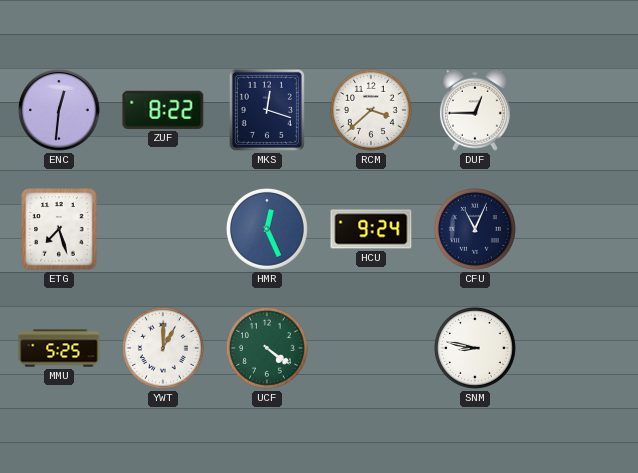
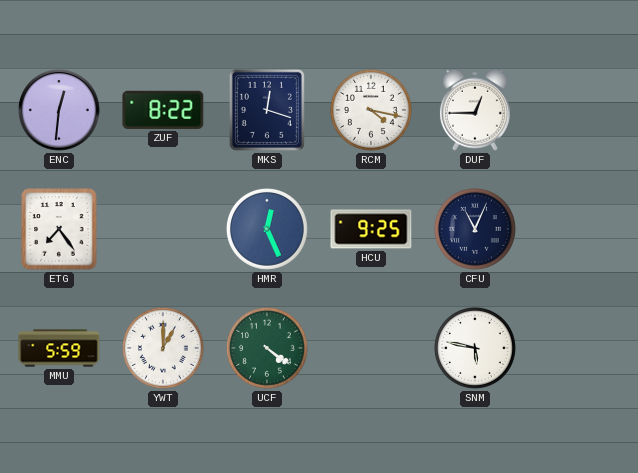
RCM: 3:38 -> 4:17 (371, 110)
ETG: 7:27 -> 7:24 (59, 229)
HCU: 9:24 -> 9:25 (371, 229)
MMU: 5:25 -> 5:59 (59, 348)
SNM: 8:47 -> 5:47 (475, 348)
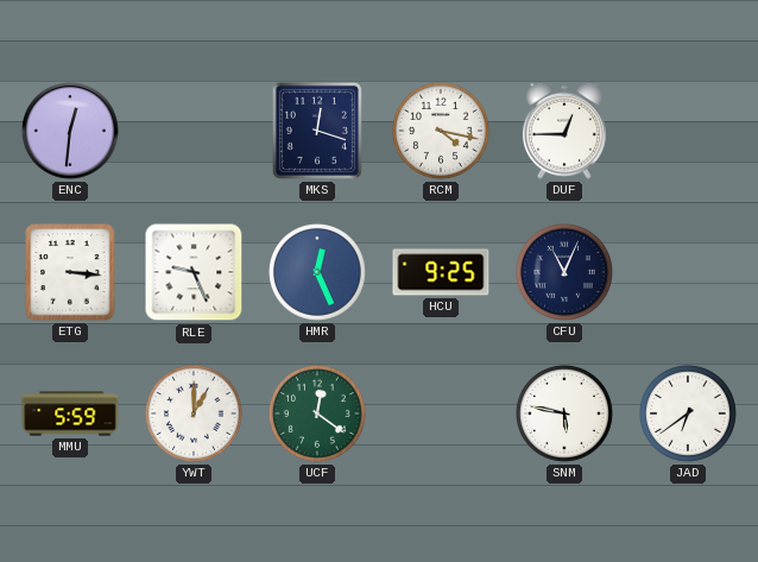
ZUF: 8:22 -> none (163, 110)
ETG: 7:24 -> 3:16 (70, 272)
RLE: none -> 9:26 (194, 272)
UCF: 4:21 -> 12:21 (317, 413)
JAD: none -> 6:39 (688, 413)
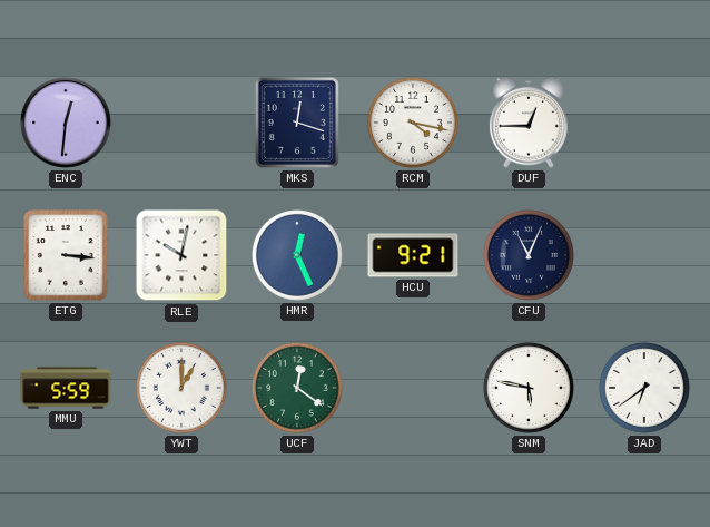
RLE: 9:26 -> 10:02 (181, 255)
HCU: 9:25 -> 9:21 (413, 255)
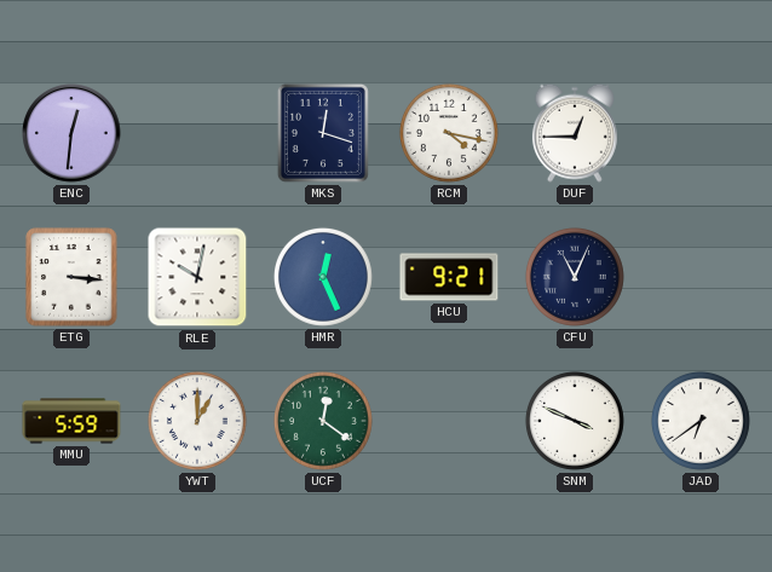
SNM: 5:47 -> 3:49 (575, 421)
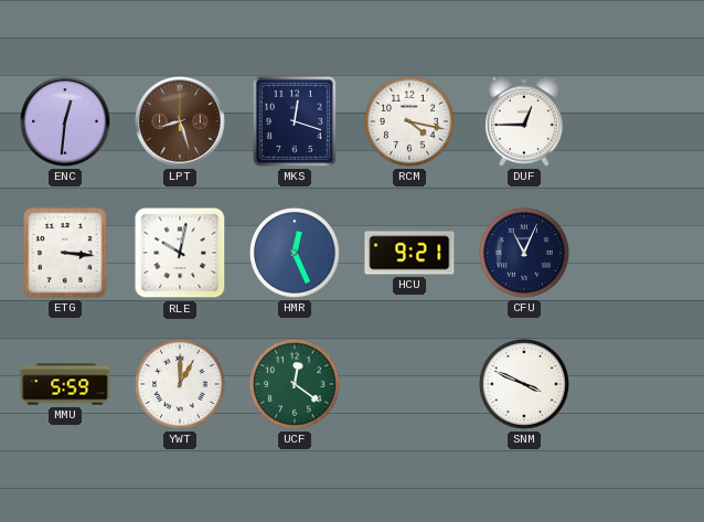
LPT: none -> 8:27 (180, 121)
JAD: 6:39 -> none (701, 421)
